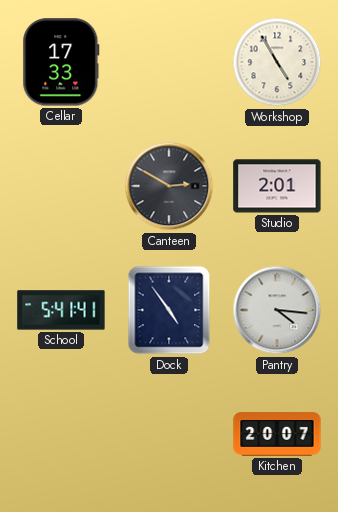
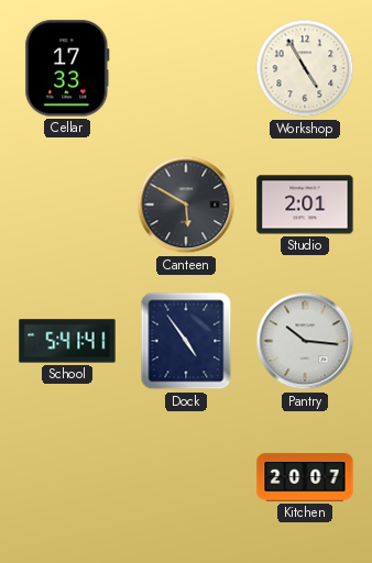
Canteen: 2:50 -> 5:50 (186, 205)
Pantry: 4:16 -> 10:16 (305, 341)
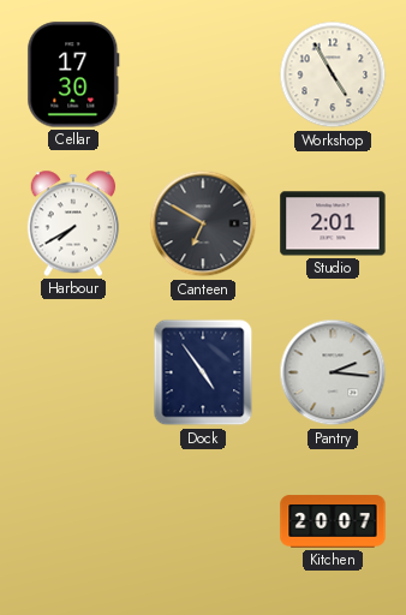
Cellar: 17:33 -> 17:30 (73, 74)
Harbour: none -> 7:40 (73, 223)
Canteen: 5:50 -> 6:50 (203, 223)
School: 5:41 -> none (67, 341)
Pantry: 10:16 -> 2:16 (333, 372)
